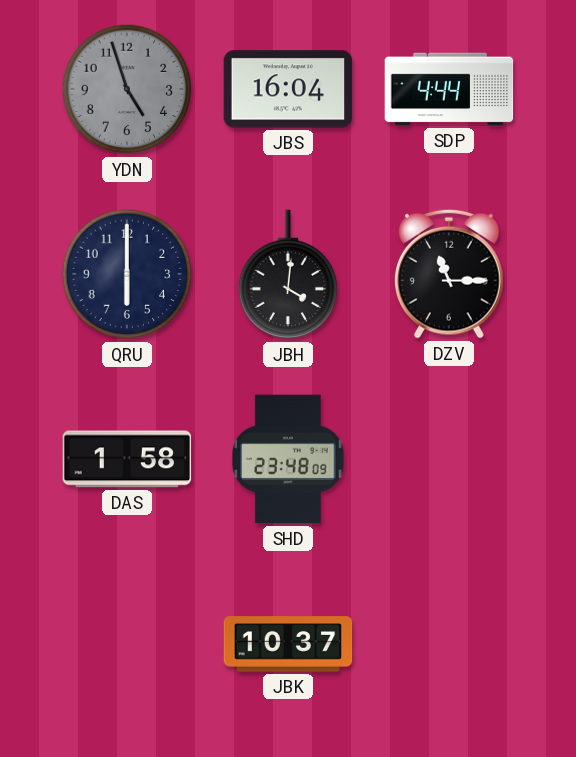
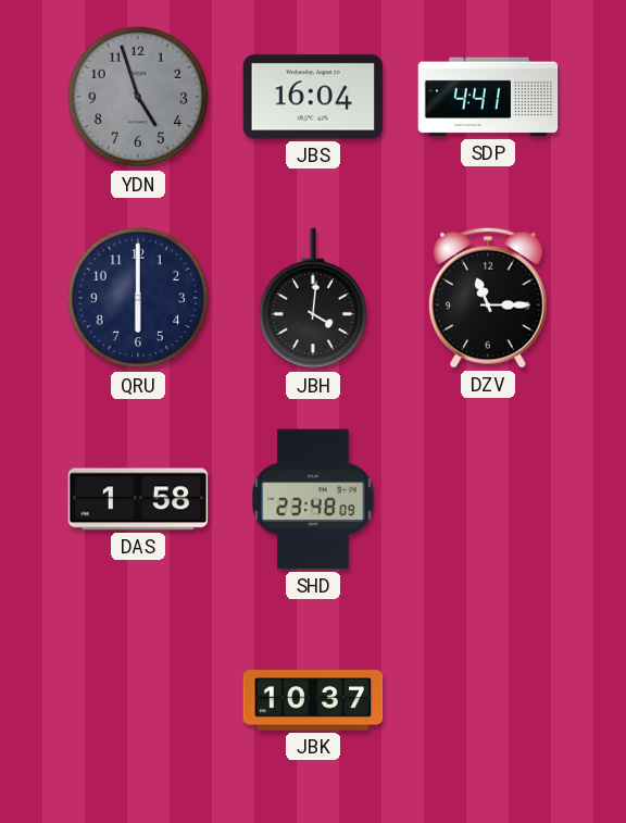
SDP: 4:44 -> 4:41 (488, 97)
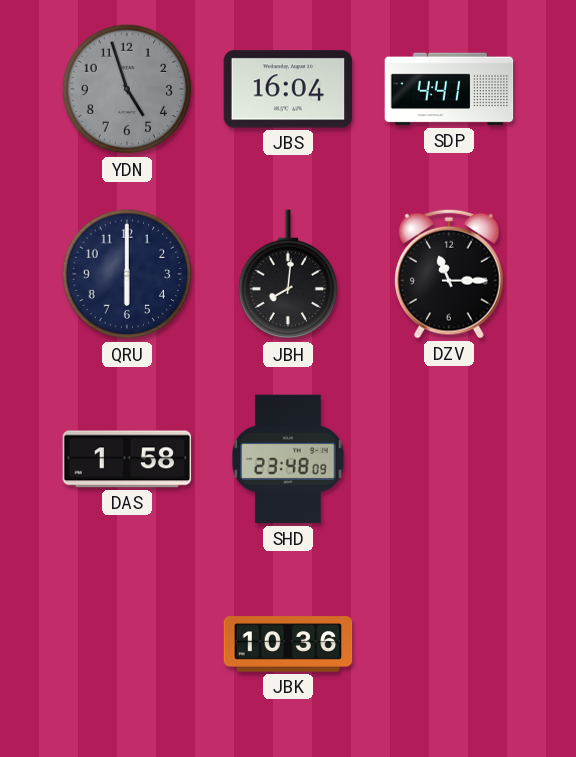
JBH: 4:01 -> 8:01 (287, 275)
JBK: 10:37 -> 10:36 (288, 644)
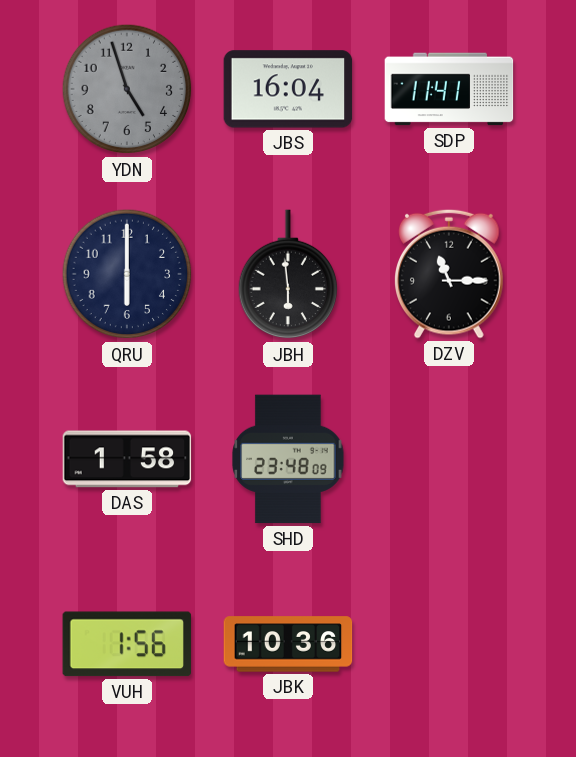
SDP: 4:41 -> 11:41 (449, 89)
JBH: 8:01 -> 5:59 (287, 275)
VUH: none -> 1:56 (126, 644)
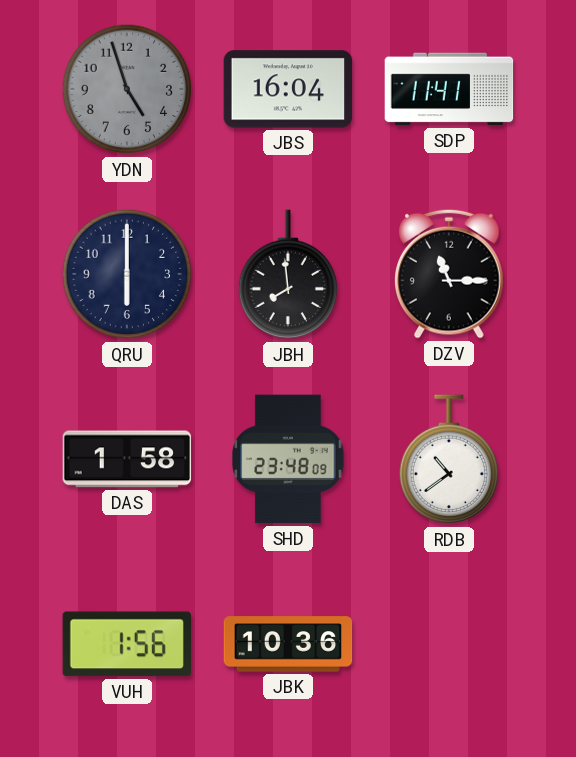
JBH: 5:59 -> 7:59 (287, 275)
RDB: none -> 10:39 (448, 460)
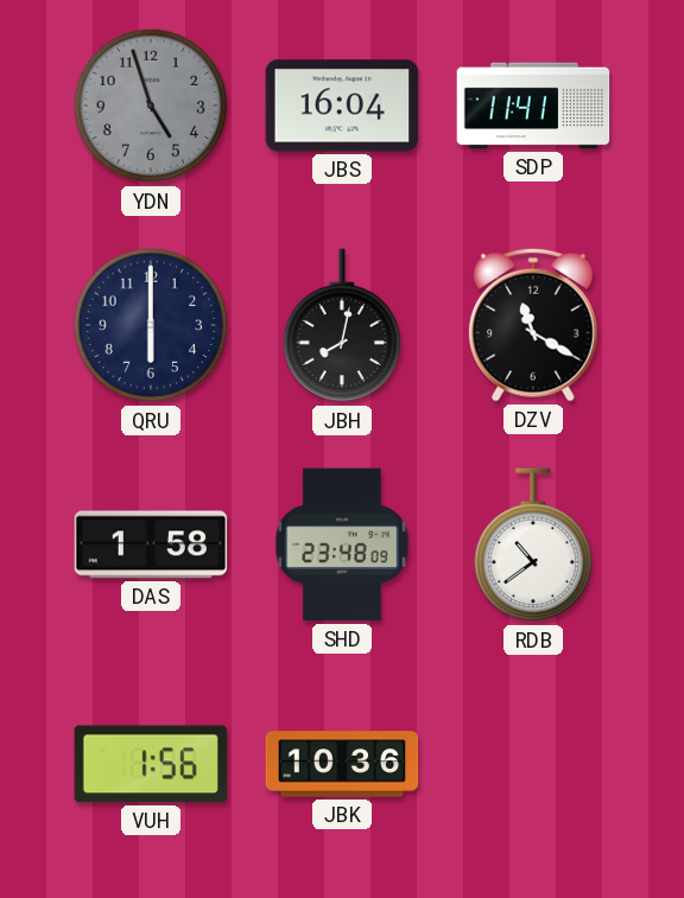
JBH: 7:59 -> 8:02 (341, 326)
DZV: 11:15 -> 11:20 (534, 325)
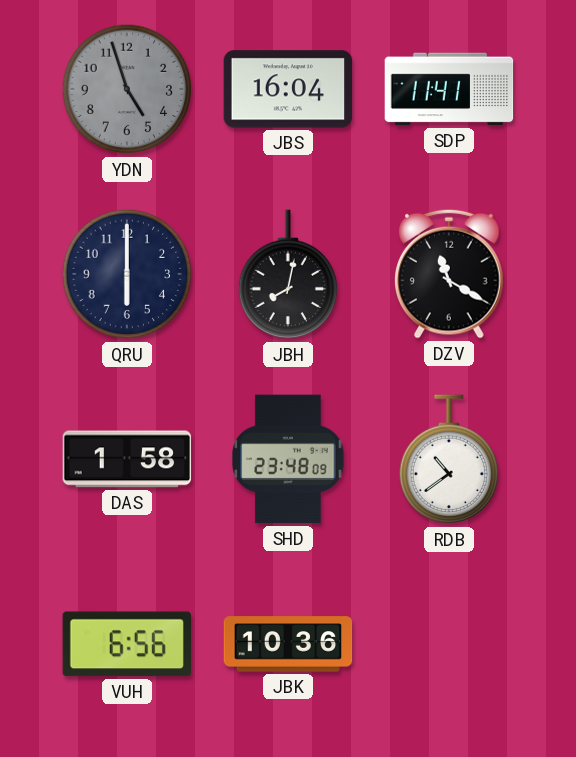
VUH: 1:56 -> 6:56 (126, 644)
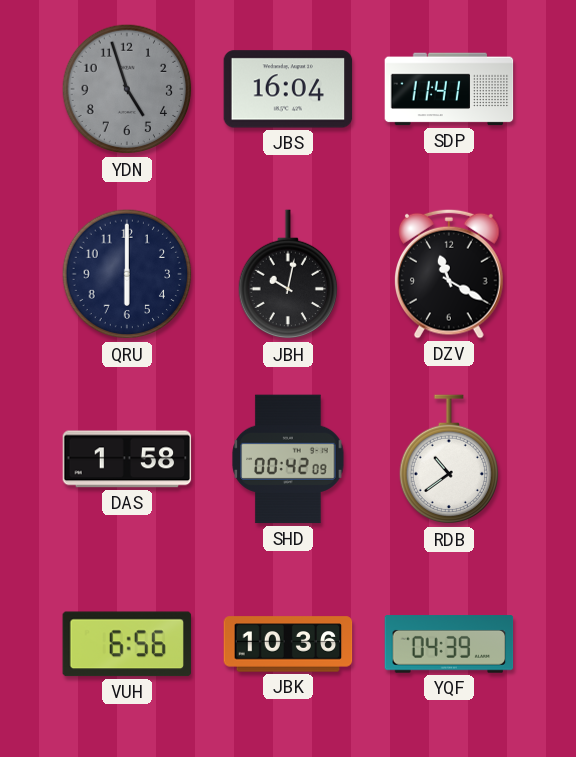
JBH: 8:02 -> 10:02 (287, 275)
SHD: 23:48 -> 00:42 (288, 459)
YQF: none -> 04:39 (449, 644)
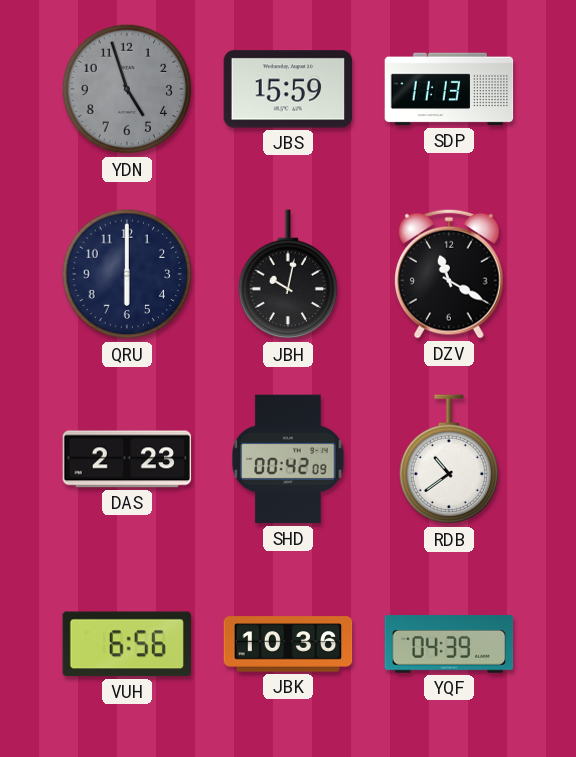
JBS: 16:04 -> 15:59 (288, 89)
SDP: 11:41 -> 11:13 (449, 89)
DAS: 1:58 -> 2:23 (127, 459)
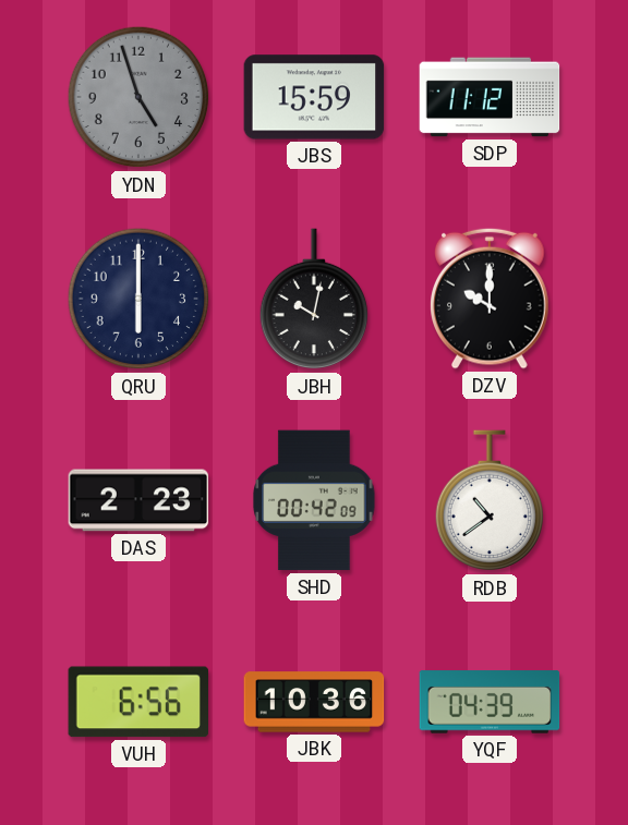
SDP: 11:13 -> 11:12 (490, 97)
DZV: 11:20 -> 10:00 (491, 299)
